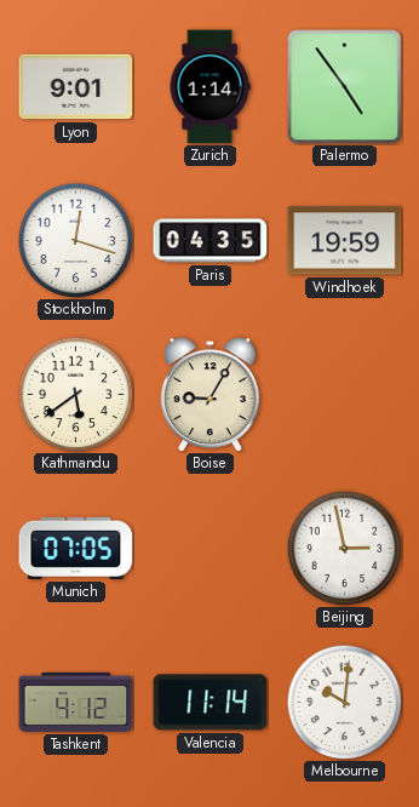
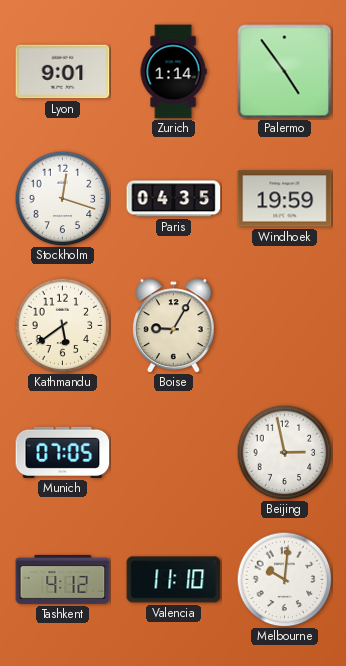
Valencia: 11:14 -> 11:10 (174, 580)
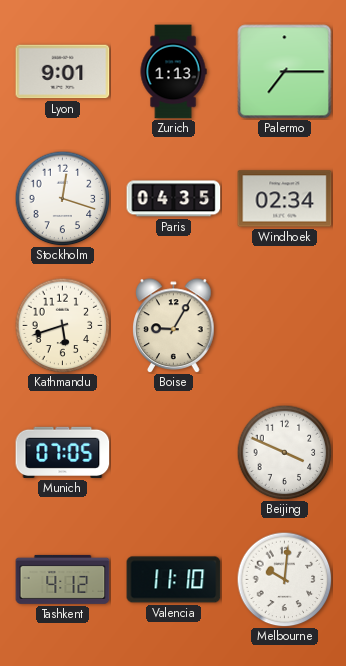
Zurich: 1:14 -> 1:13 (173, 72)
Palermo: 4:54 -> 7:15 (285, 72)
Windhoek: 19:59 -> 02:34 (285, 199)
Kathmandu: 5:39 -> 5:42 (62, 325)
Beijing: 2:58 -> 3:49 (284, 452)
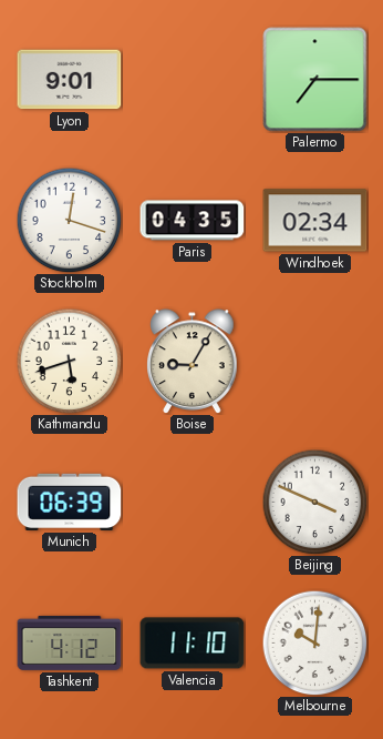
Zurich: 1:13 -> none (173, 72)
Munich: 07:05 -> 06:39 (70, 502)
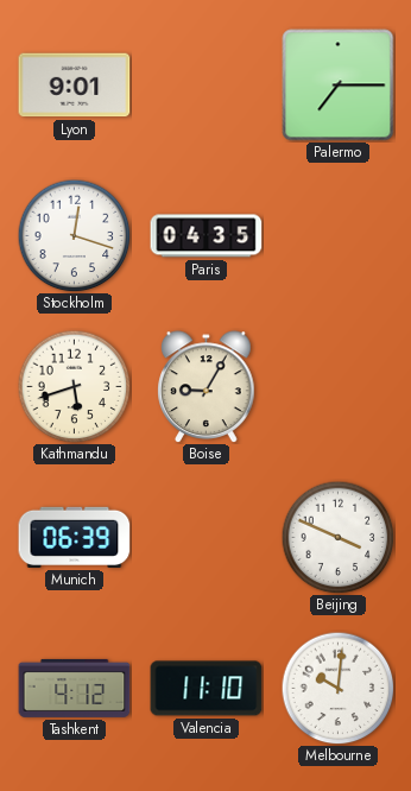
Windhoek: 02:34 -> none (315, 221)
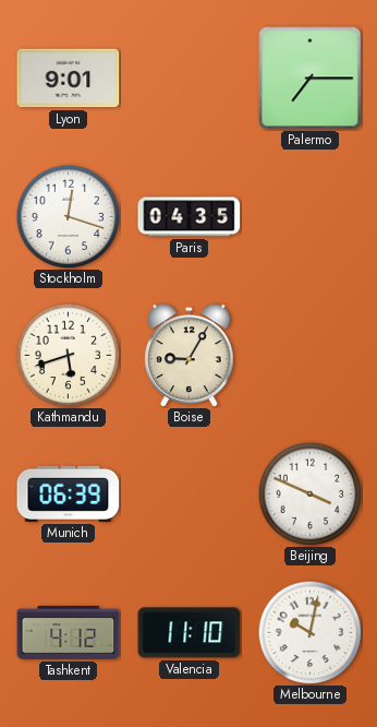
Melbourne: 10:01 -> 10:02 (309, 632)
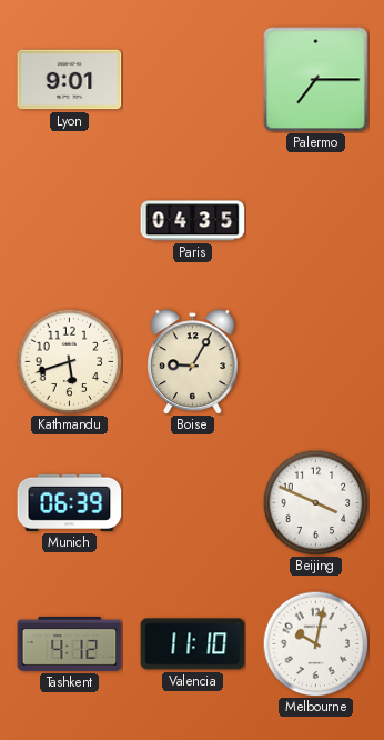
Stockholm: 12:18 -> none (68, 216)
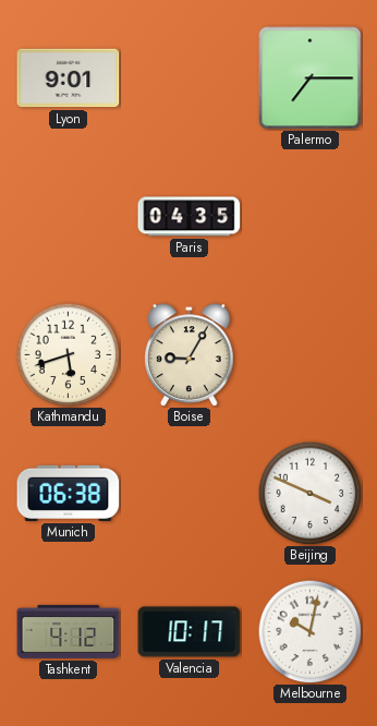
Munich: 06:39 -> 06:38 (69, 493)
Valencia: 11:10 -> 10:17 (190, 632)
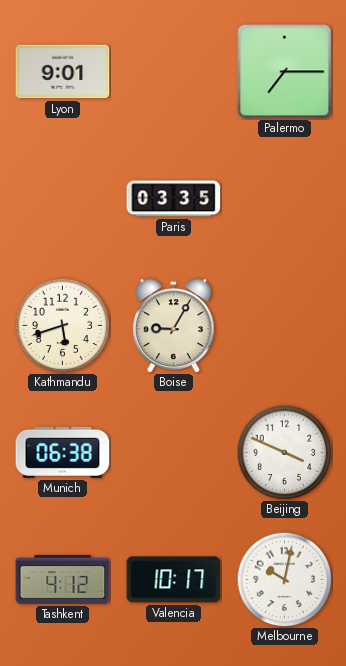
Paris: 04:35 -> 03:35 (174, 199)
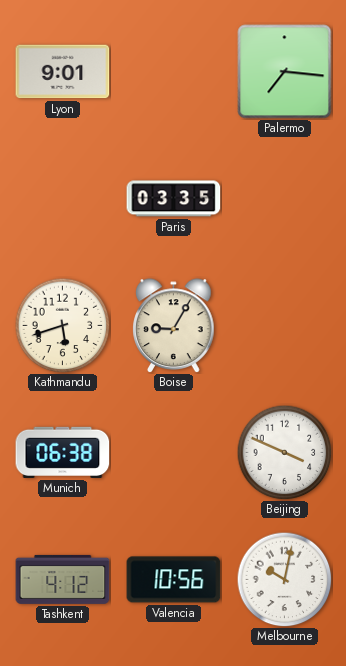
Palermo: 7:15 -> 7:16 (285, 72)
Valencia: 10:17 -> 10:56 (174, 580)
